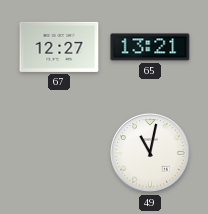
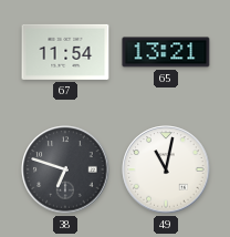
67: 12:27 -> 11:54 (65, 52)
38: none -> 6:48 (65, 169)
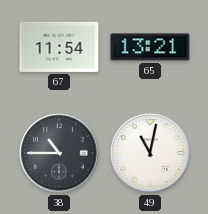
38: 6:48 -> 10:45 (59, 153)
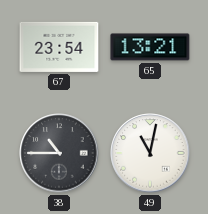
67: 11:54 -> 23:54 (59, 47)
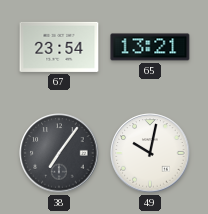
38: 10:45 -> 7:06 (59, 153)
49: 11:02 -> 10:02 (150, 153)
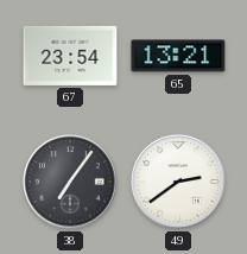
49: 10:02 -> 2:39 (178, 182)
